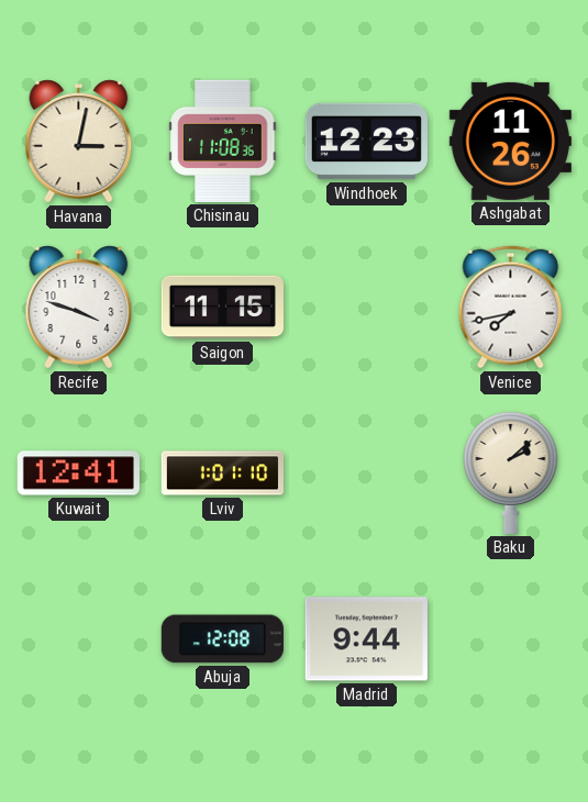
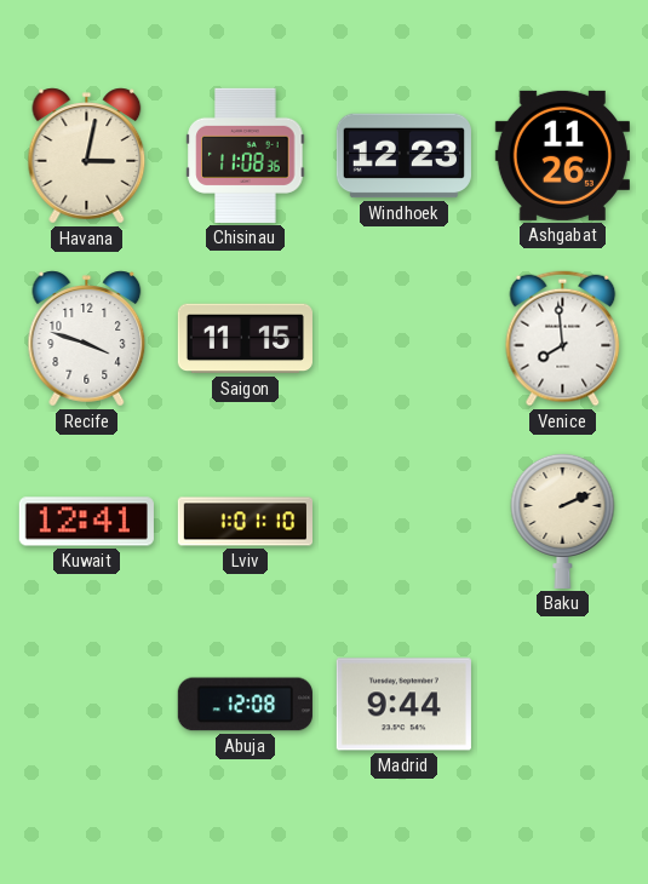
Venice: 7:43 -> 7:59 (563, 339)
Baku: 2:08 -> 2:11 (563, 521)
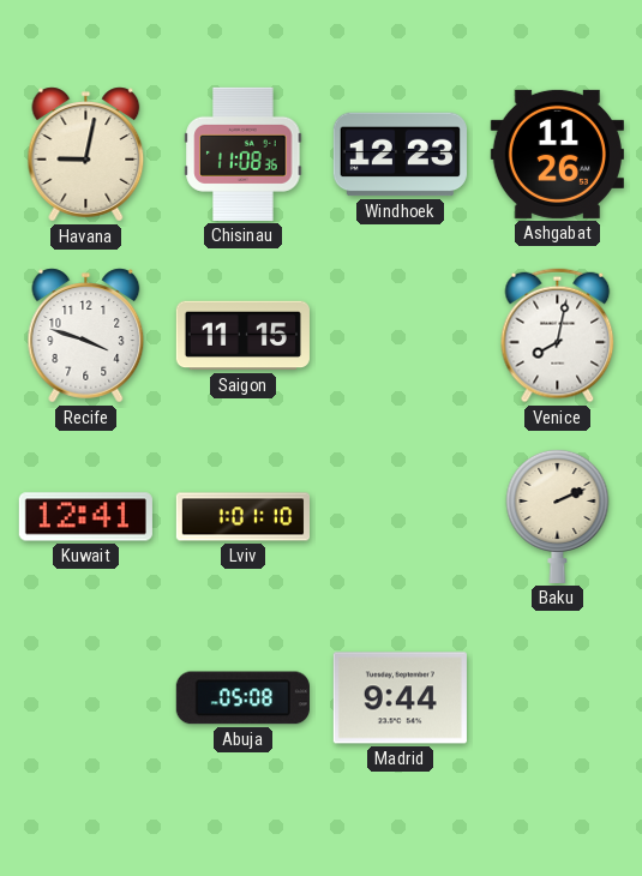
Havana: 3:02 -> 9:02 (86, 155)
Venice: 7:59 -> 8:02 (558, 336)
Abuja: 12:08 -> 05:08 (242, 698)
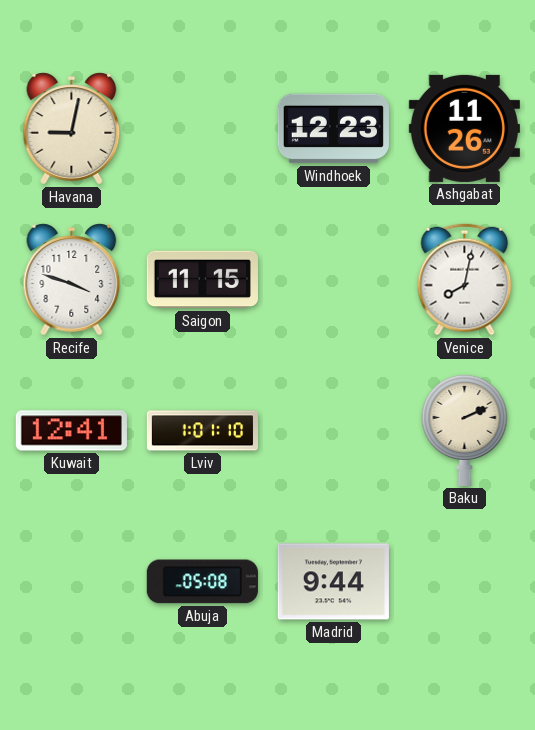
Chisinau: 11:08 -> none (244, 154)
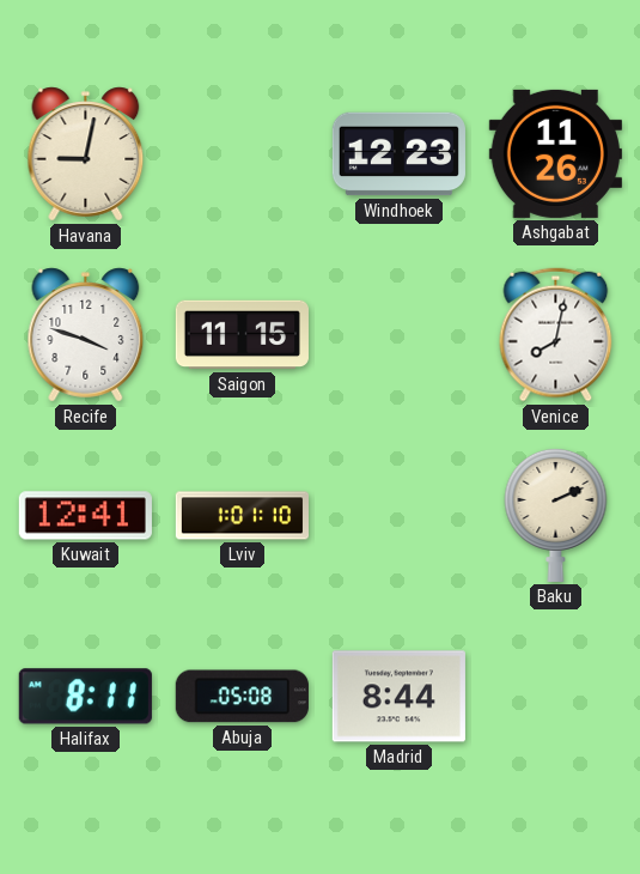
Halifax: none -> 8:11 (85, 697)
Madrid: 9:44 -> 8:44 (398, 697)
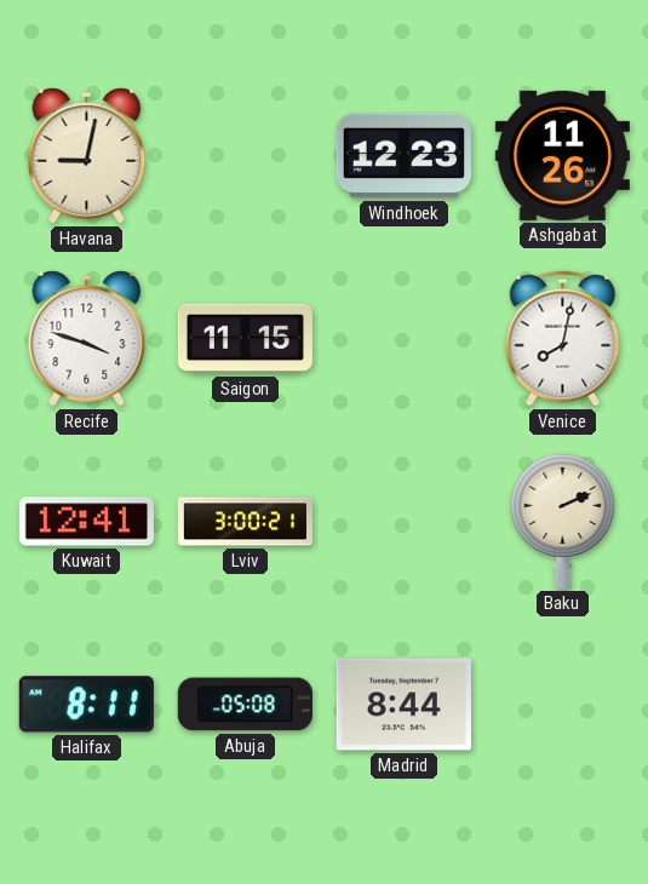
Lviv: 1:01 -> 3:00 (245, 522)
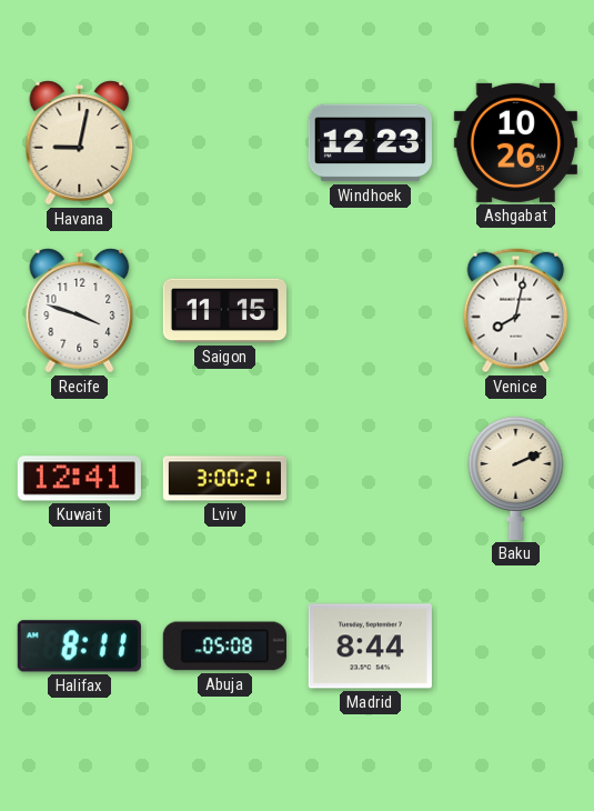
Ashgabat: 11:26 -> 10:26 (515, 142)
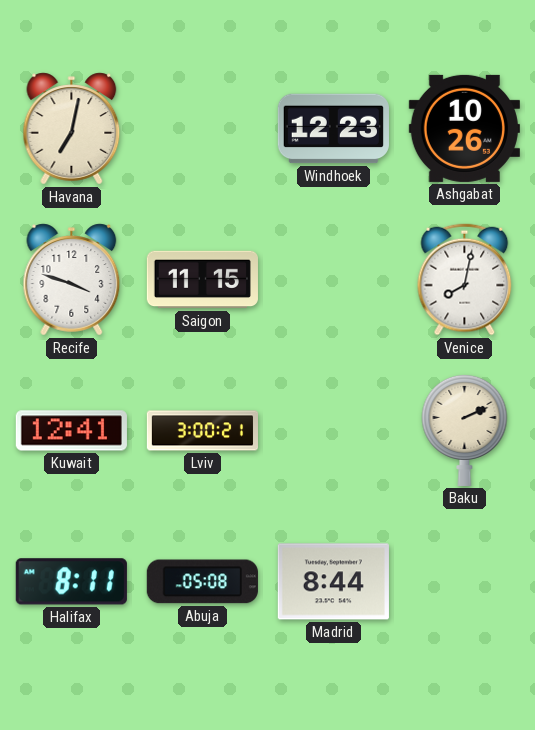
Havana: 9:02 -> 7:02 (72, 129)
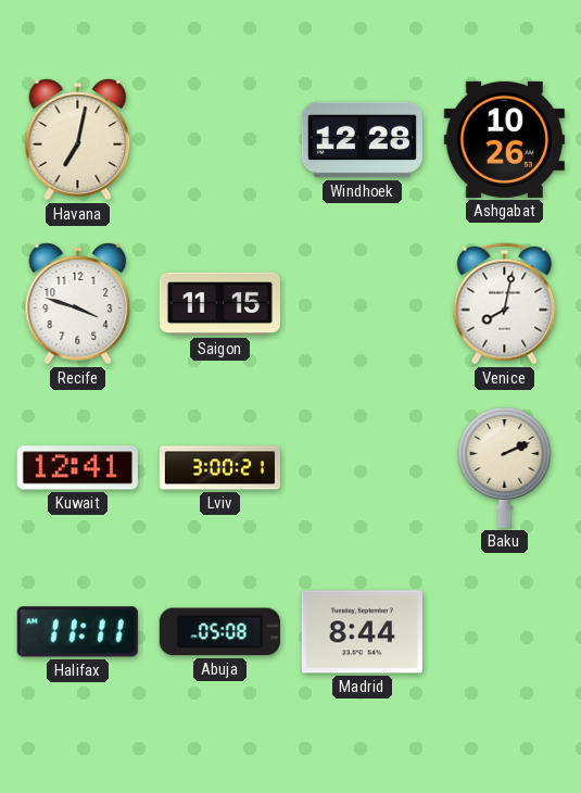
Windhoek: 12:23 -> 12:28 (362, 140)
Halifax: 8:11 -> 11:11 (77, 632)
